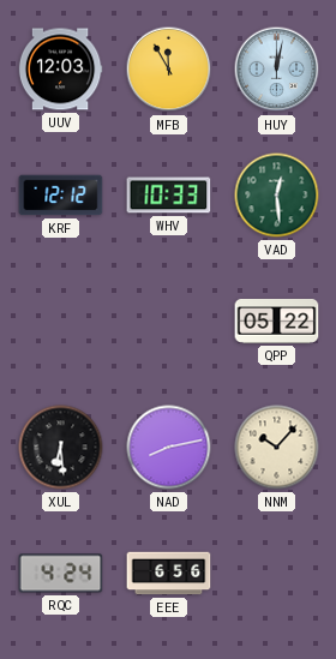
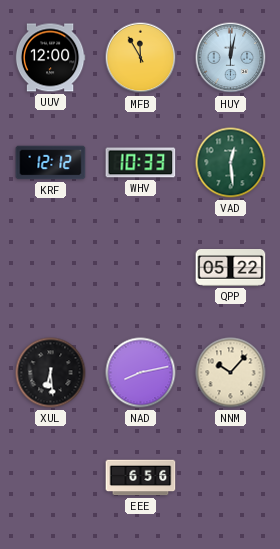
UUV: 12:03 -> 12:00 (50, 58)
RQC: 4:24 -> none (61, 574)
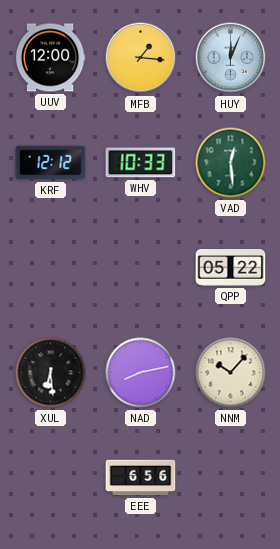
MFB: 11:55 -> 1:16 (141, 58)
HUY: 12:02 -> 12:04 (231, 58)
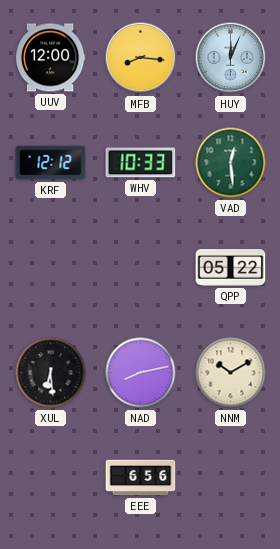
MFB: 1:16 -> 8:16 (141, 58)
NNM: 10:07 -> 10:10 (231, 373)
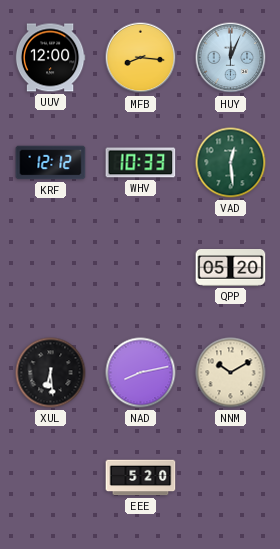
QPP: 05:22 -> 05:20 (231, 268)
EEE: 6:56 -> 5:20 (141, 478)
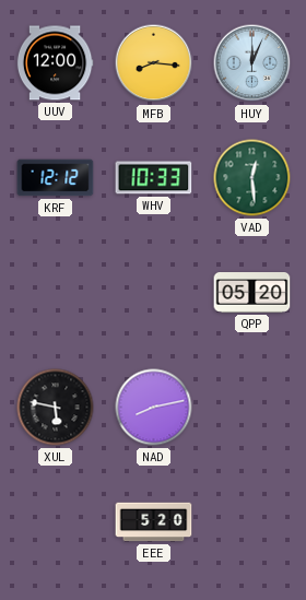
XUL: 6:29 -> 5:47 (56, 408)
NNM: 10:10 -> none (231, 373)
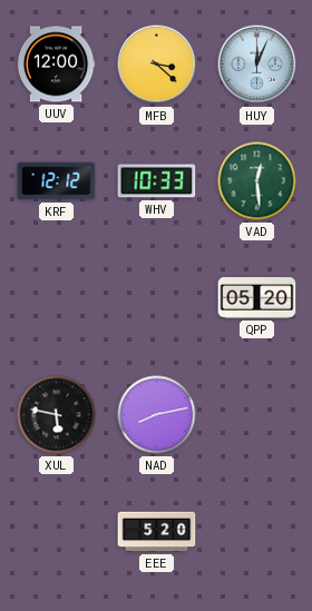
MFB: 8:16 -> 3:22 (157, 65)
